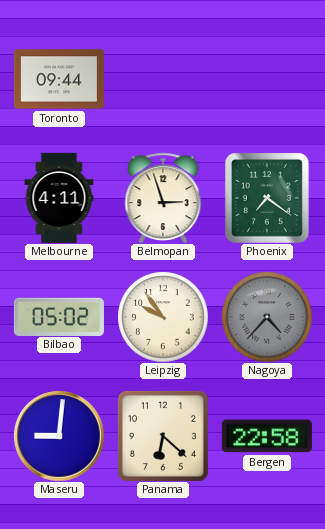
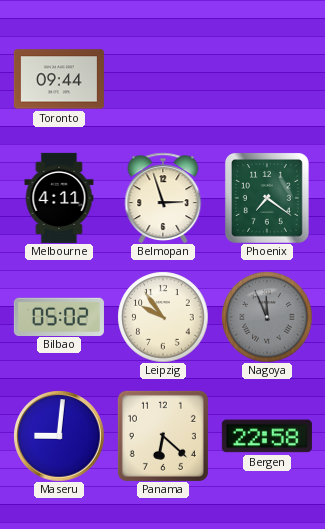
Nagoya: 4:37 -> 11:56 (267, 317)
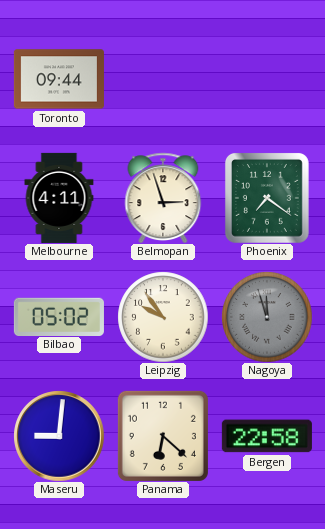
Nagoya: 11:56 -> 11:57 (267, 317)
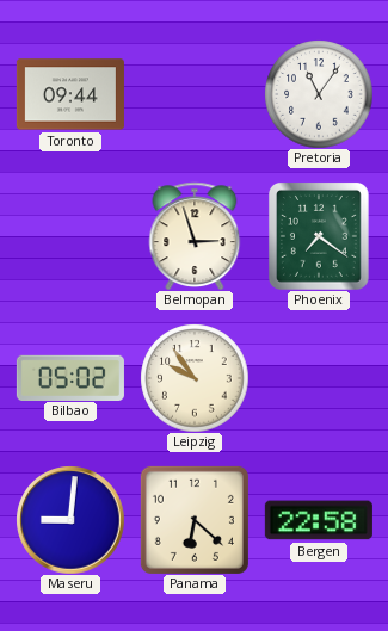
Pretoria: none -> 11:06 (319, 94)
Melbourne: 4:11 -> none (59, 198)
Nagoya: 11:57 -> none (267, 317)
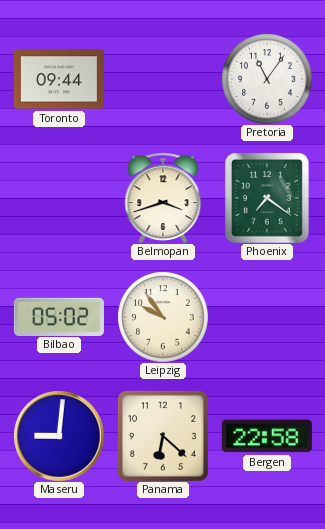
Belmopan: 2:57 -> 3:42 (163, 198)
